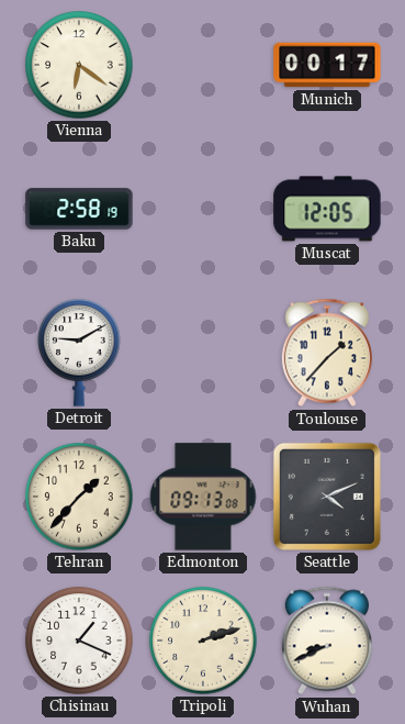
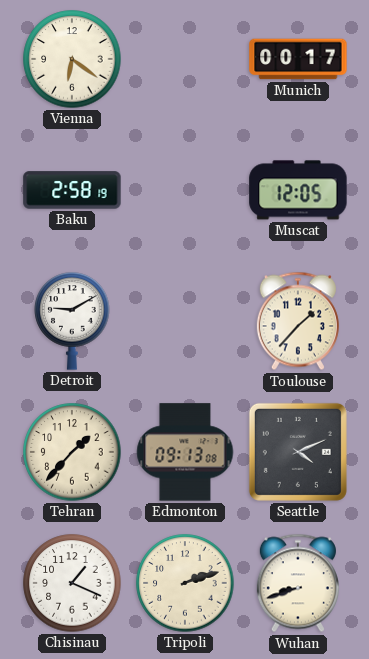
Wuhan: 8:41 -> 8:42 (298, 583)
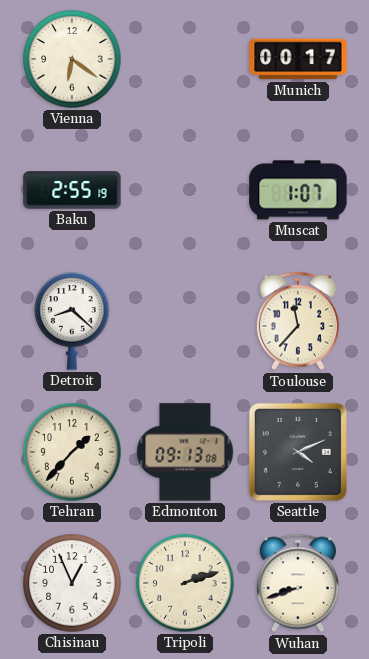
Baku: 2:58 -> 2:55 (72, 190)
Muscat: 12:05 -> 1:07 (298, 190)
Detroit: 9:10 -> 8:22 (72, 321)
Toulouse: 1:37 -> 11:37 (298, 321)
Chisinau: 1:19 -> 12:56 (72, 583)
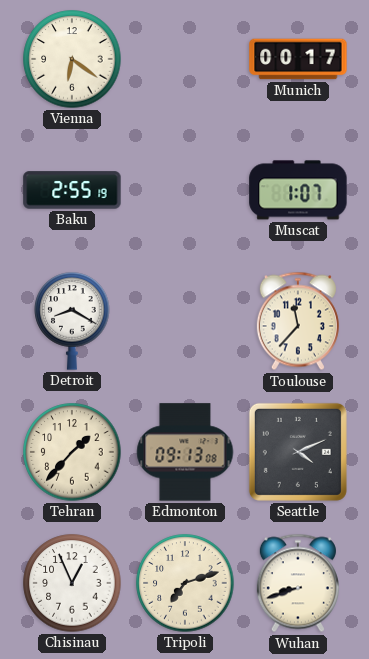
Detroit: 8:22 -> 8:20 (72, 321)
Tripoli: 2:12 -> 7:12 (185, 583)
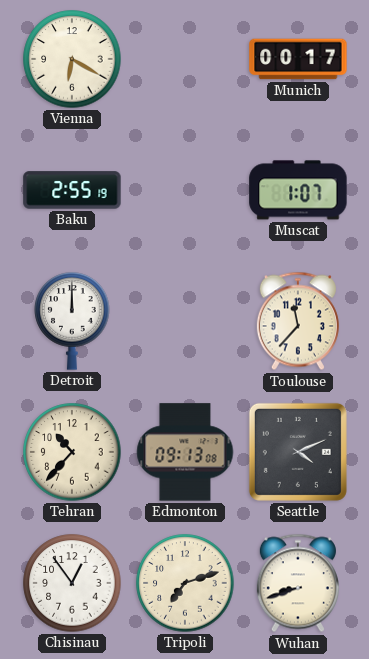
Vienna: 6:21 -> 6:20 (72, 59)
Detroit: 8:20 -> 12:00 (72, 321)
Tehran: 1:37 -> 10:37 (72, 452)
Chisinau: 12:56 -> 12:54 (72, 583)
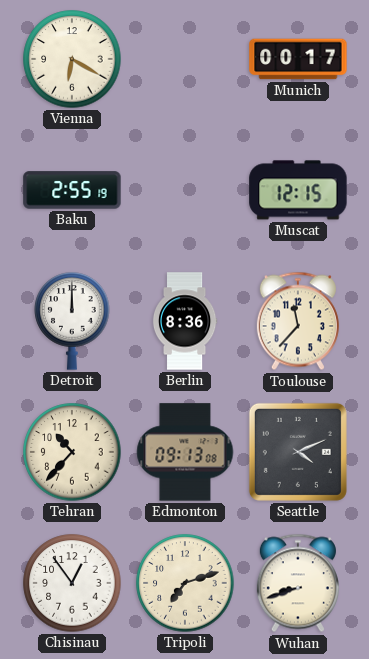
Muscat: 1:07 -> 12:15 (298, 190)
Berlin: none -> 8:36 (185, 321)
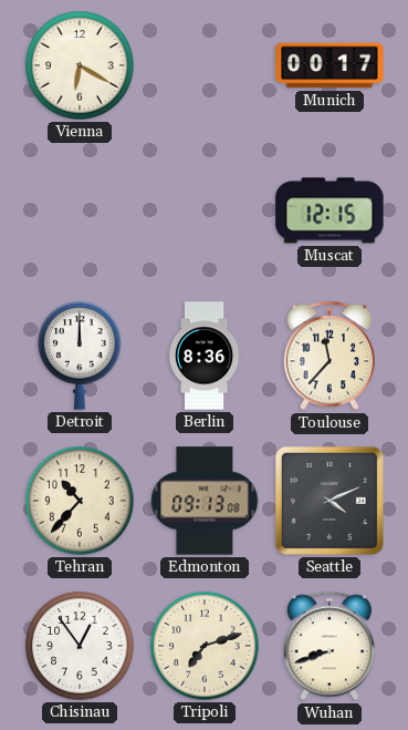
Baku: 2:55 -> none (72, 190)
